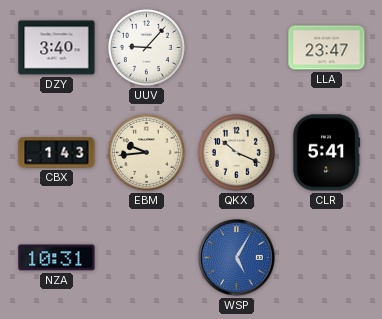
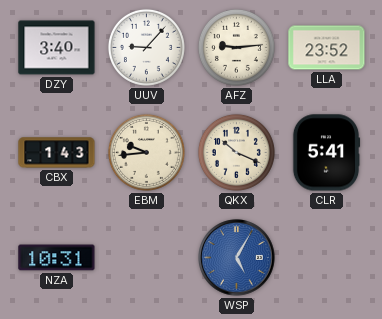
AFZ: none -> 9:14 (236, 47)
LLA: 23:47 -> 23:52 (327, 48)
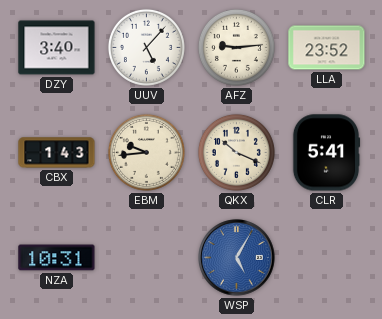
UUV: 9:07 -> 5:07 (146, 47)
